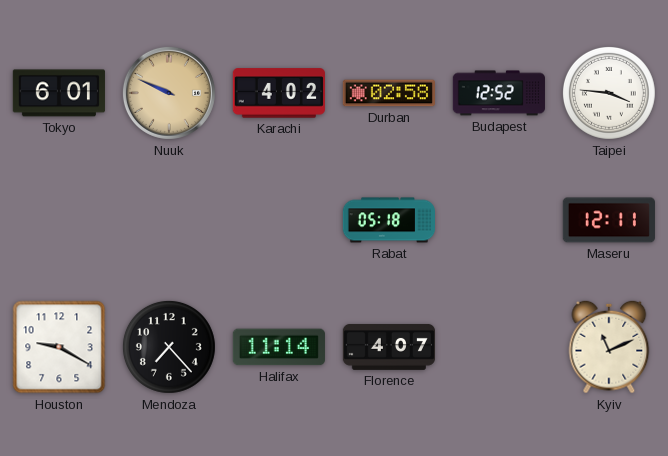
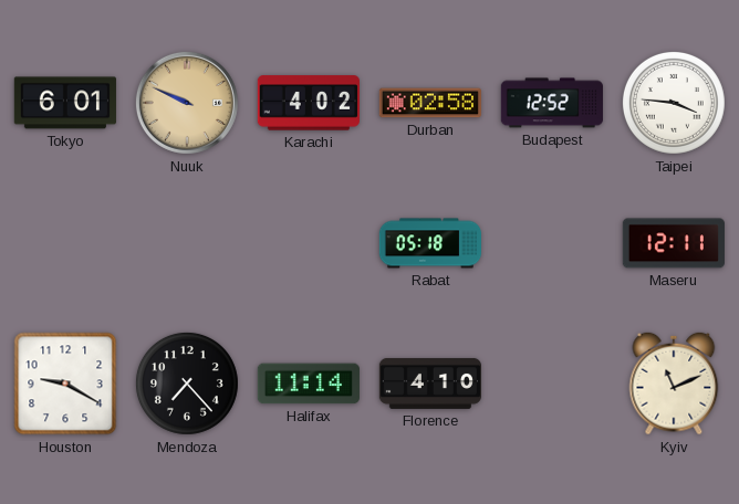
Florence: 4:07 -> 4:10 (429, 384)
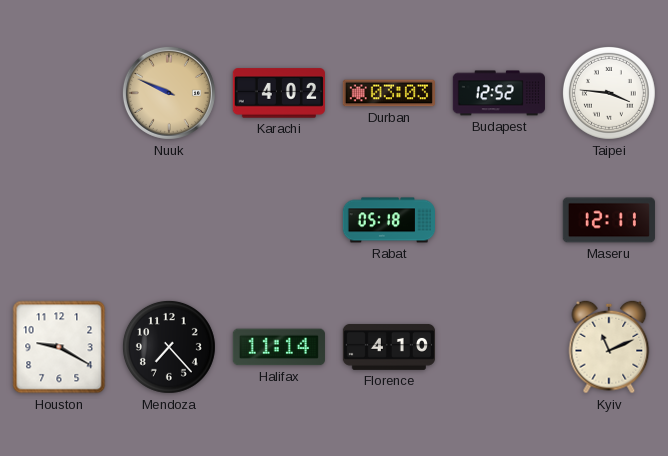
Tokyo: 6:01 -> none (65, 103)
Durban: 02:58 -> 03:03 (389, 93)
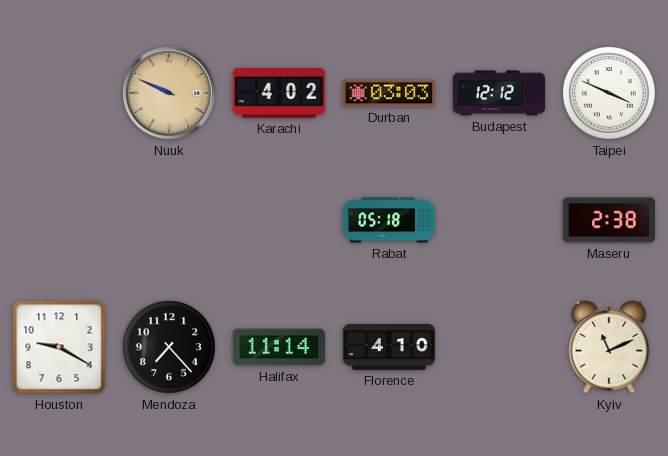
Budapest: 12:52 -> 12:12 (498, 93)
Taipei: 3:46 -> 3:49 (609, 93)
Maseru: 12:11 -> 2:38 (609, 220)
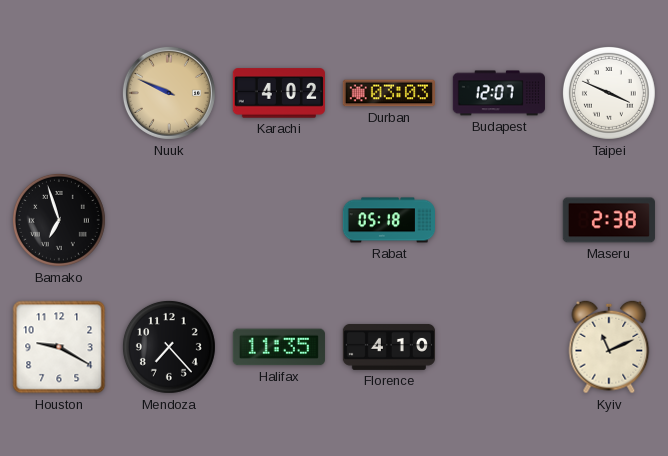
Budapest: 12:12 -> 12:07 (498, 93)
Bamako: none -> 6:57 (59, 220)
Halifax: 11:14 -> 11:35 (279, 347)
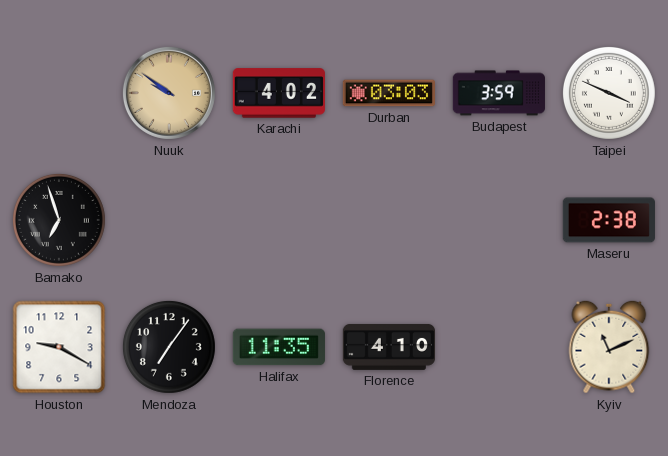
Nuuk: 9:49 -> 9:51 (169, 93)
Budapest: 12:07 -> 3:59 (498, 93)
Rabat: 05:18 -> none (388, 220)
Mendoza: 7:23 -> 7:06 (169, 347)
